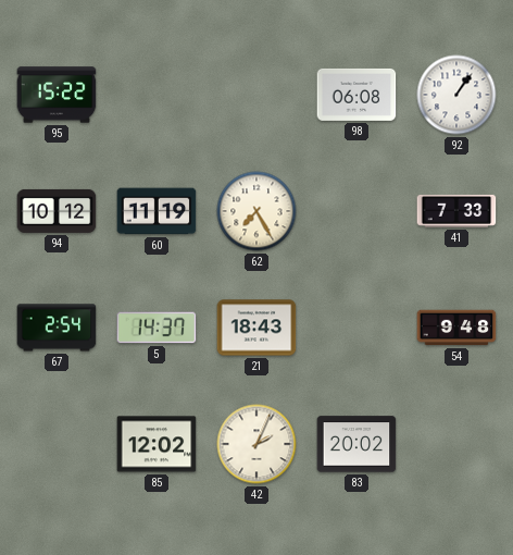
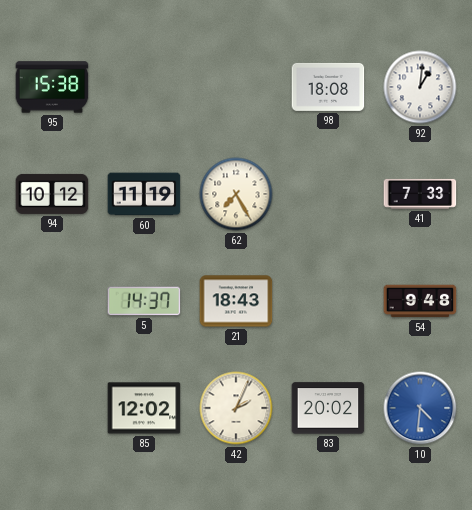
95: 15:22 -> 15:38 (52, 87)
98: 06:08 -> 18:08 (328, 87)
92: 1:06 -> 1:01 (420, 87)
67: 2:54 -> none (57, 328)
10: none -> 4:31 (420, 408)
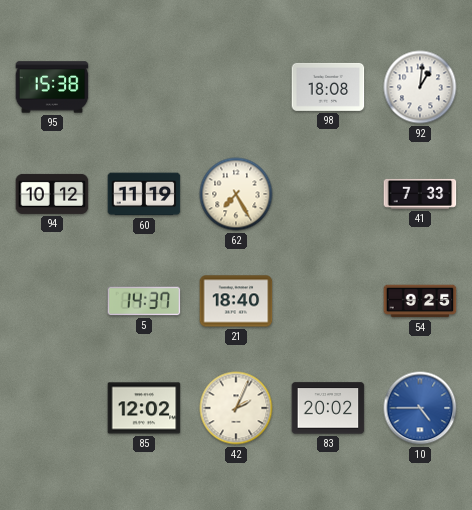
21: 18:43 -> 18:40 (236, 301)
54: 9:48 -> 9:25 (420, 301)
10: 4:31 -> 4:45 (420, 408)
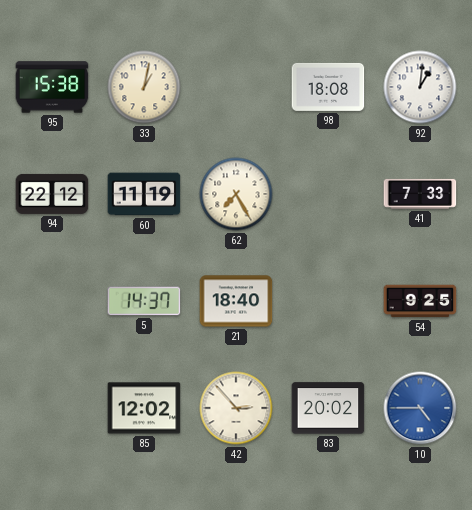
33: none -> 1:02 (144, 87)
94: 10:12 -> 22:12 (52, 194)
42: 2:04 -> 2:53 (236, 408)
